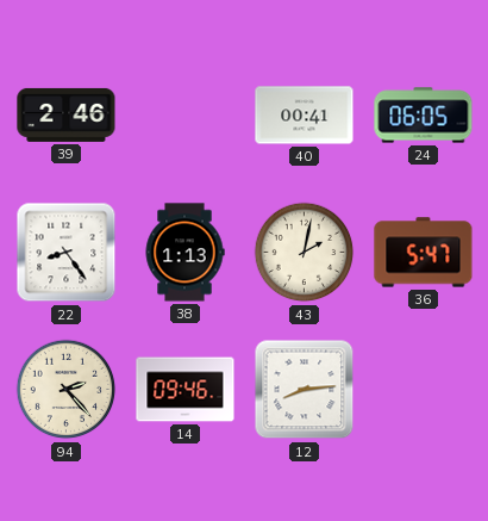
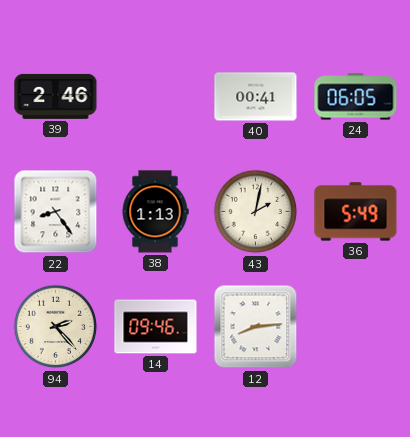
36: 5:47 -> 5:49 (356, 212)
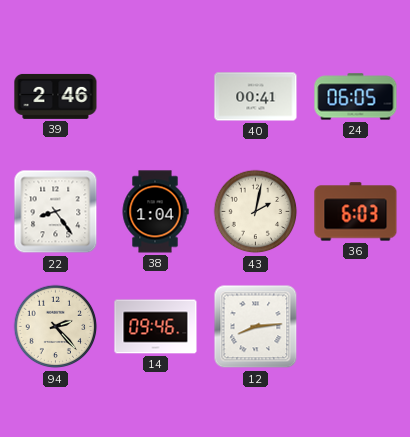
38: 1:13 -> 1:04 (155, 212)
36: 5:49 -> 6:03 (356, 212)
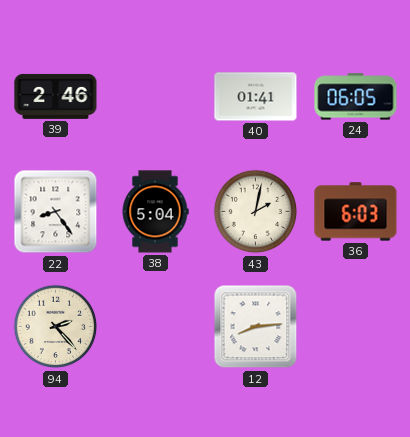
40: 00:41 -> 01:41 (256, 97)
38: 1:04 -> 5:04 (155, 212)
14: 09:46 -> none (156, 327)
